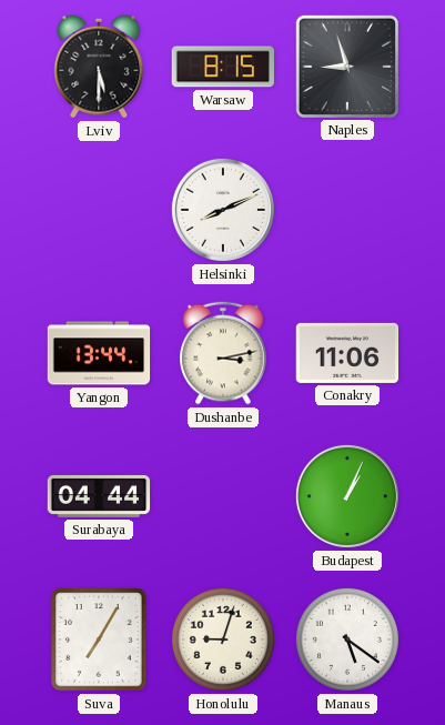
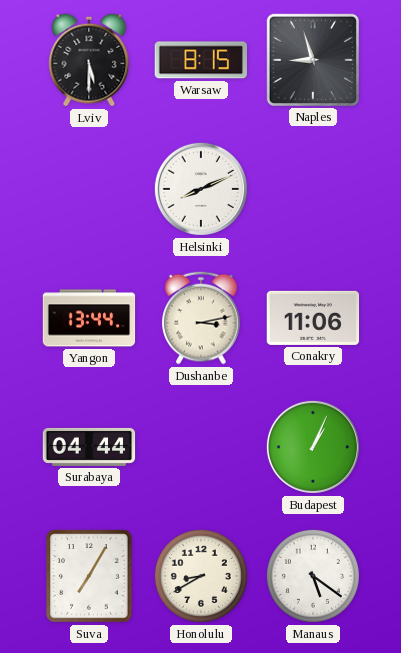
Honolulu: 9:03 -> 8:40 (201, 576)
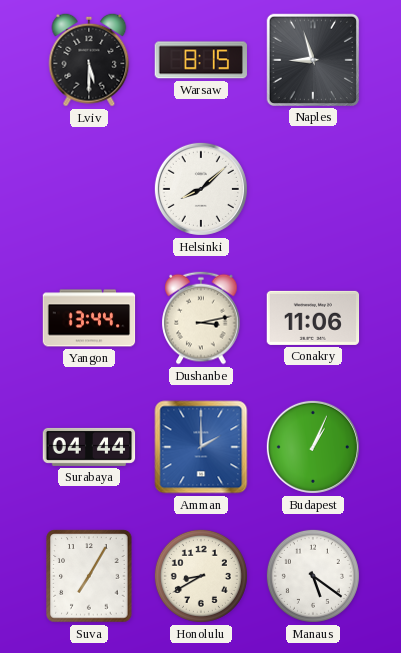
Helsinki: 8:11 -> 8:08 (201, 189)
Amman: none -> 2:00 (201, 447)
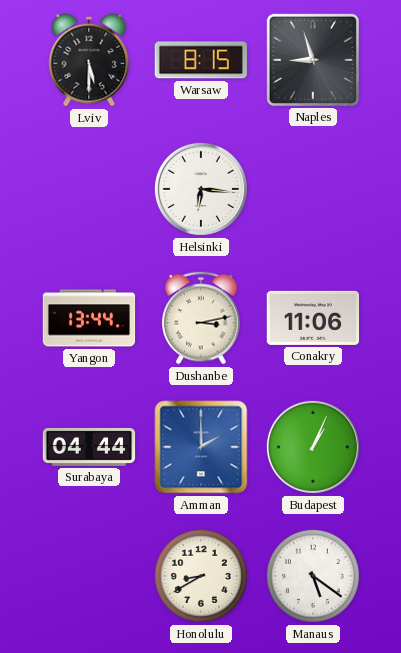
Helsinki: 8:08 -> 6:16 (201, 189)
Suva: 7:05 -> none (89, 576)
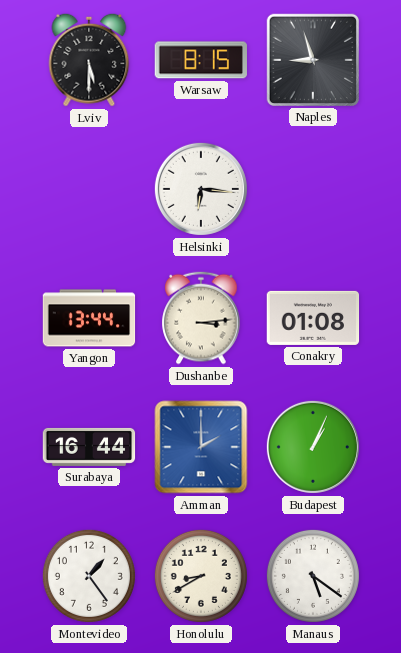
Dushanbe: 3:13 -> 3:14 (201, 318)
Conakry: 11:06 -> 01:08 (313, 318)
Surabaya: 04:44 -> 16:44 (89, 447)
Montevideo: none -> 1:24 (89, 576)
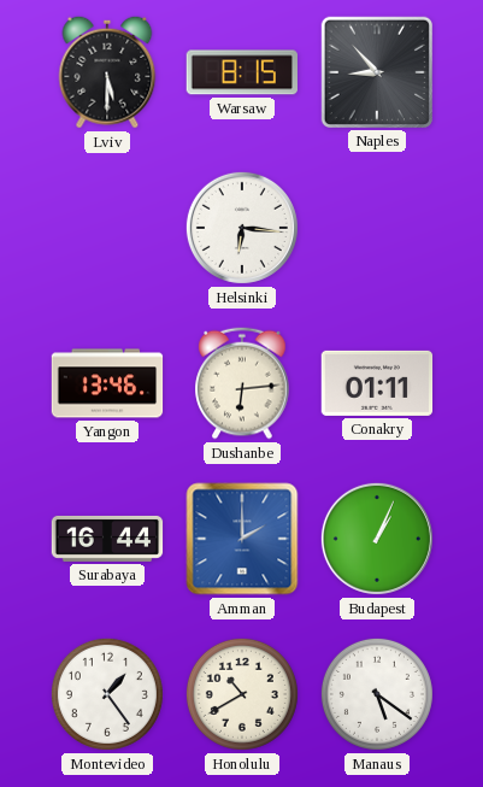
Naples: 8:57 -> 8:53 (376, 71)
Yangon: 13:44 -> 13:46 (107, 383)
Dushanbe: 3:14 -> 6:14 (242, 383)
Conakry: 01:08 -> 01:11 (377, 383)
Honolulu: 8:40 -> 10:40 (242, 694)
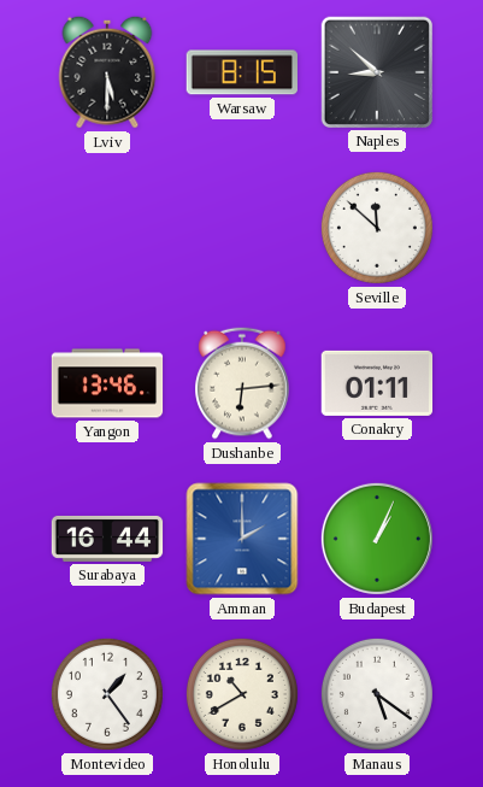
Naples: 8:53 -> 8:52 (376, 71)
Helsinki: 6:16 -> none (242, 228)
Seville: none -> 11:52 (377, 228)
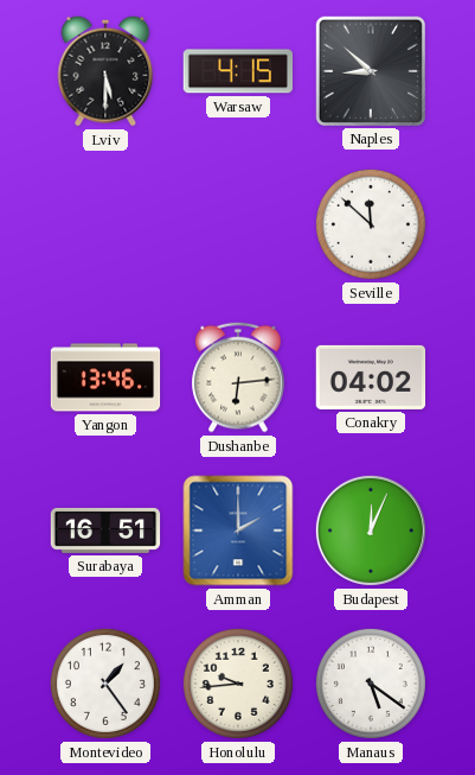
Warsaw: 8:15 -> 4:15 (238, 71)
Conakry: 01:11 -> 04:02 (371, 377)
Surabaya: 16:44 -> 16:51 (105, 531)
Budapest: 1:04 -> 12:04 (371, 531)
Honolulu: 10:40 -> 9:44 (238, 684)
